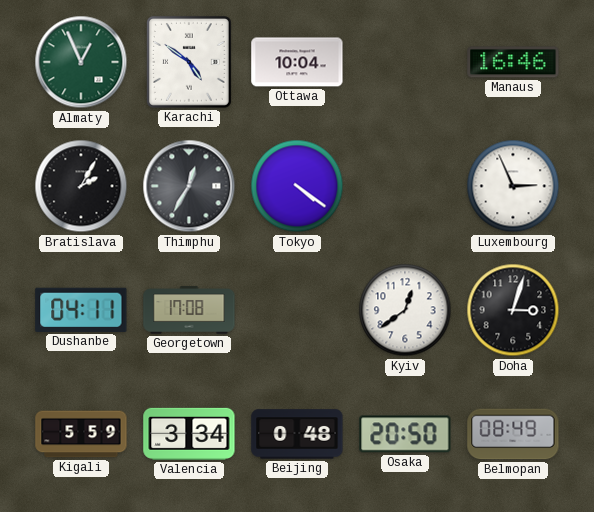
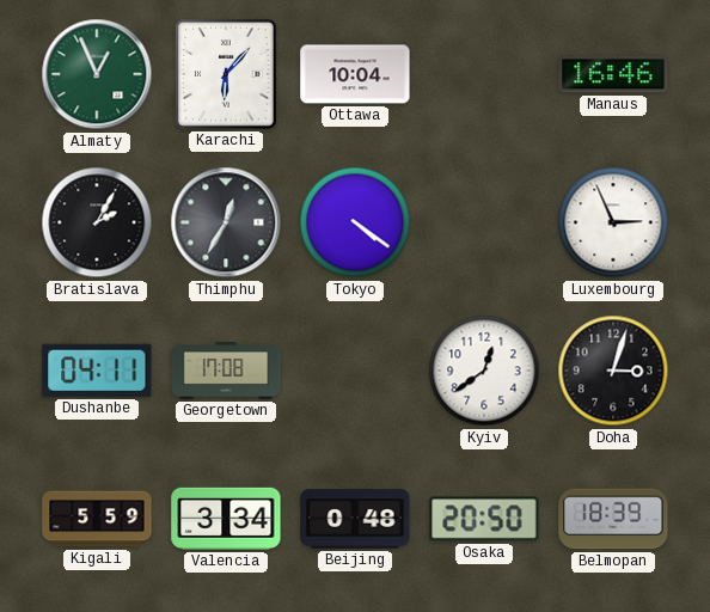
Karachi: 4:51 -> 6:07 (226, 74)
Belmopan: 08:49 -> 18:39 (613, 519)
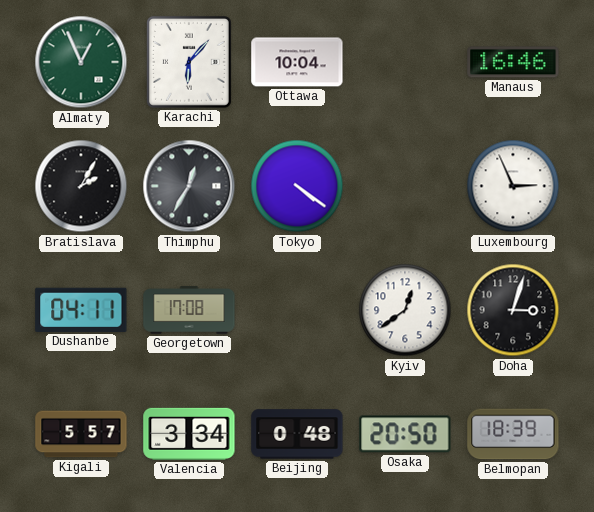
Kigali: 5:59 -> 5:57 (81, 434)
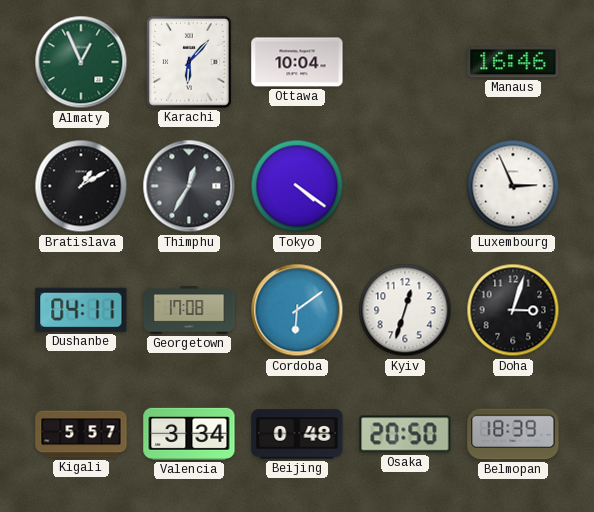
Bratislava: 2:05 -> 1:10 (81, 186)
Cordoba: none -> 6:09 (297, 310)
Kyiv: 12:39 -> 12:33 (405, 310)
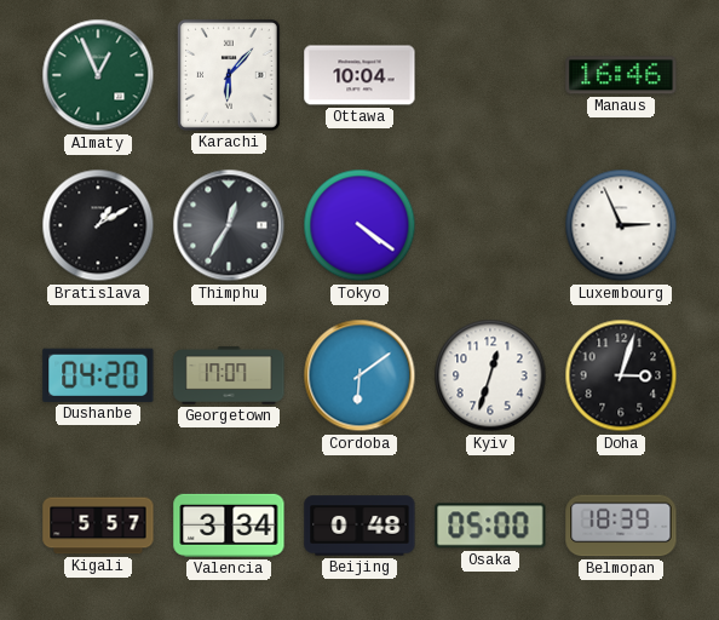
Dushanbe: 04:11 -> 04:20 (98, 375)
Georgetown: 17:08 -> 17:07 (229, 375)
Osaka: 20:50 -> 05:00 (490, 526)
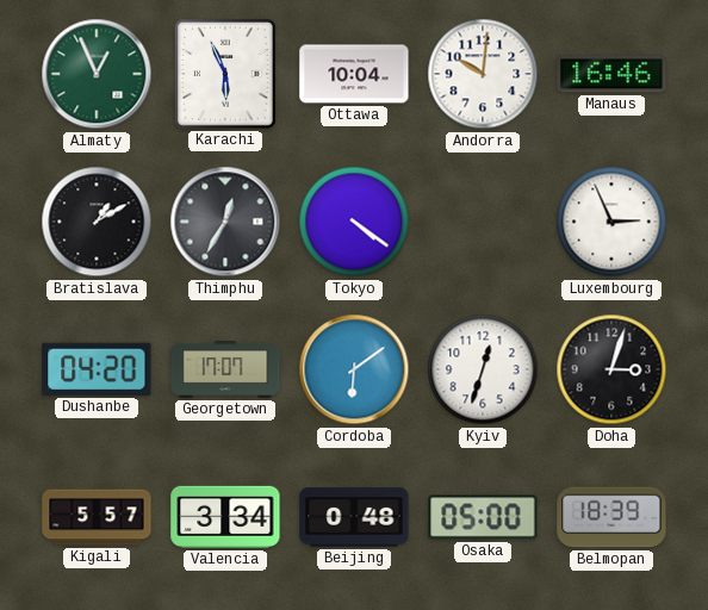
Karachi: 6:07 -> 5:56 (225, 74)
Andorra: none -> 10:01 (483, 74)
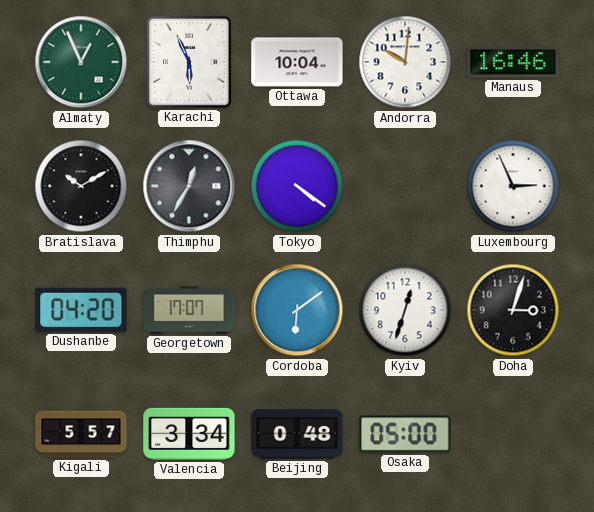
Bratislava: 1:10 -> 10:10 (81, 186)
Belmopan: 18:39 -> none (611, 517)
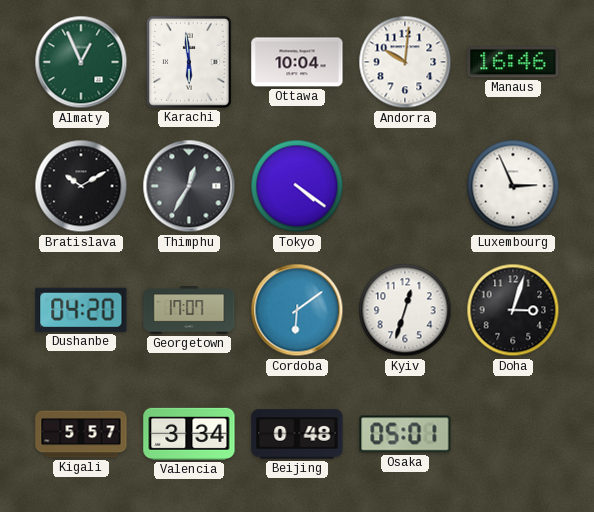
Karachi: 5:56 -> 5:59 (189, 62)
Osaka: 05:00 -> 05:01 (405, 434)
